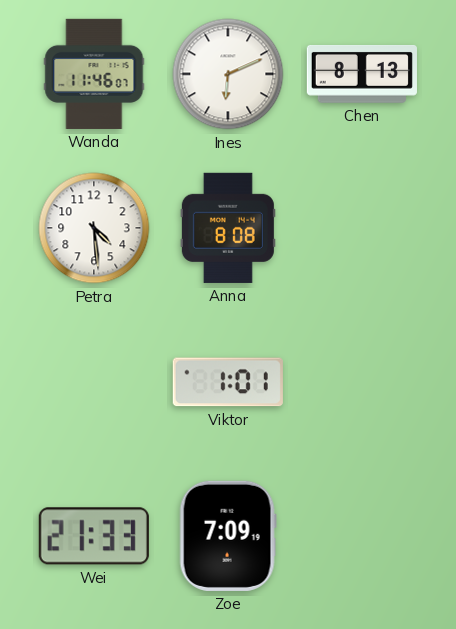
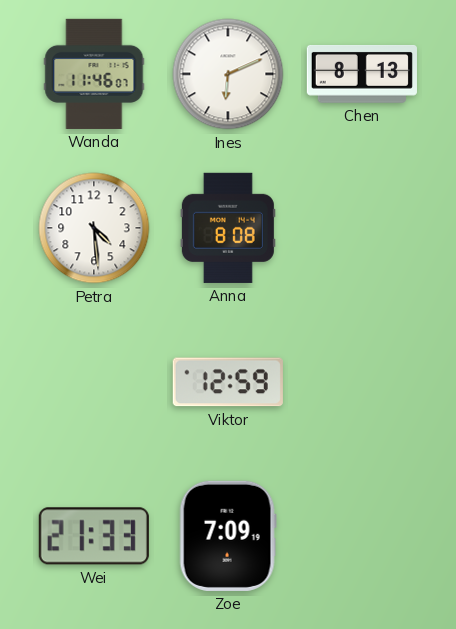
Viktor: 1:01 -> 12:59 (228, 382)
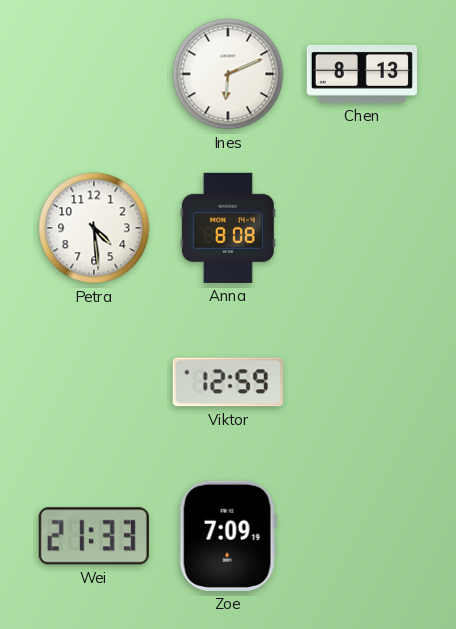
Wanda: 11:46 -> none (94, 74)
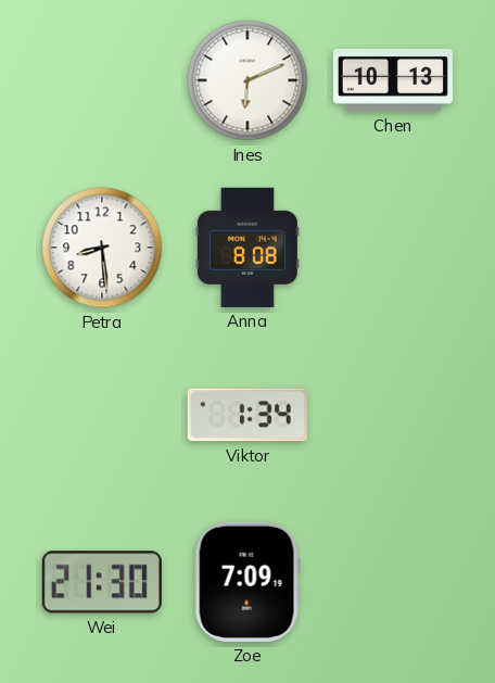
Chen: 8:13 -> 10:13 (393, 80)
Petra: 4:29 -> 8:29 (102, 248)
Viktor: 12:59 -> 1:34 (247, 415)
Wei: 21:33 -> 21:30 (102, 582)
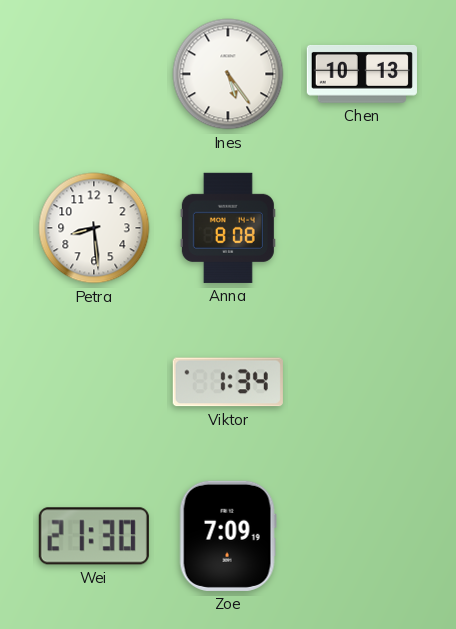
Ines: 6:11 -> 5:24 (228, 74)
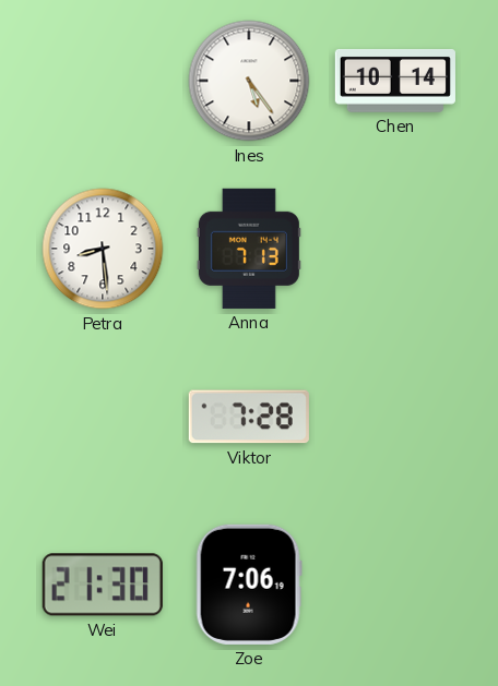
Chen: 10:13 -> 10:14 (395, 81)
Anna: 8:08 -> 7:13 (249, 249)
Viktor: 1:34 -> 7:28 (249, 417)
Zoe: 7:09 -> 7:06 (249, 585)
